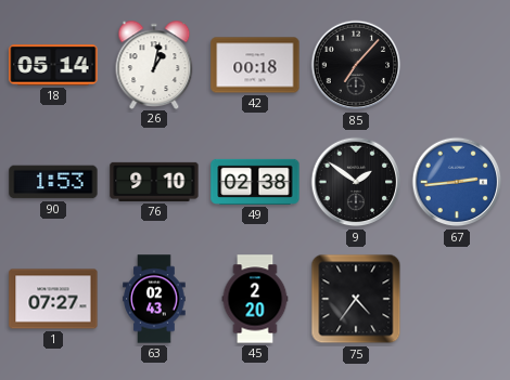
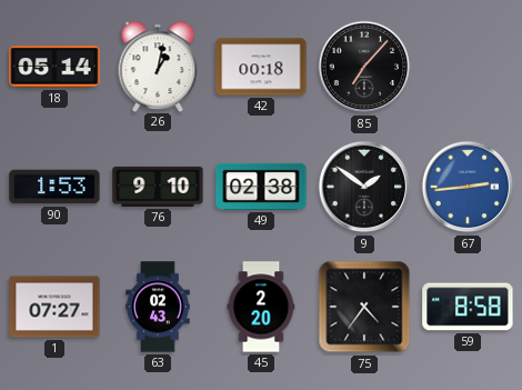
59: none -> 8:58 (468, 307)
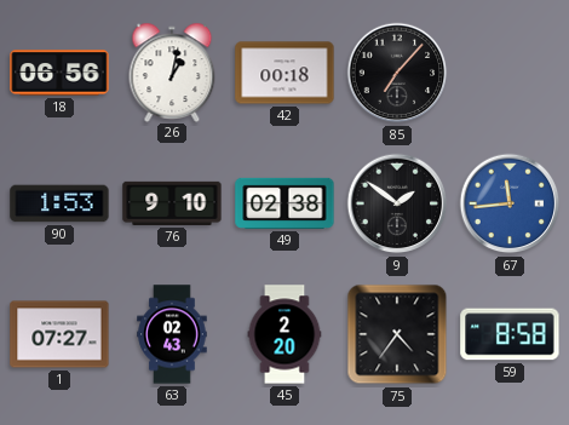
18: 05:14 -> 06:56 (59, 73)
67: 2:44 -> 11:44 (510, 203)
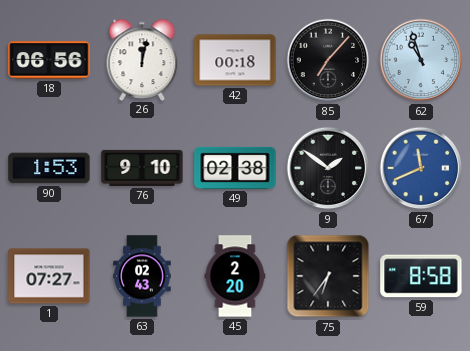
26: 1:02 -> 12:02 (142, 59)
62: none -> 10:57 (421, 60)
67: 11:44 -> 11:41 (421, 168)
75: 4:36 -> 6:36 (328, 276)
